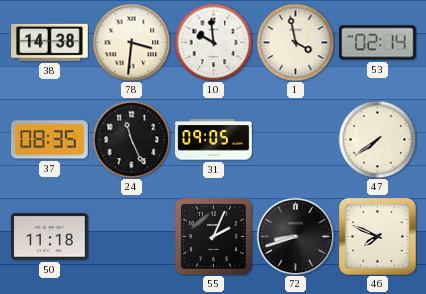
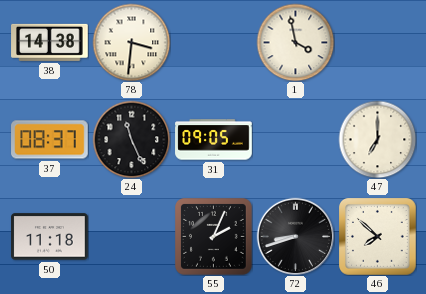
10: 9:59 -> none (213, 42)
53: 02:14 -> none (378, 43)
37: 08:35 -> 08:37 (50, 140)
47: 7:39 -> 7:00 (377, 139)
46: 7:49 -> 7:52 (378, 237)
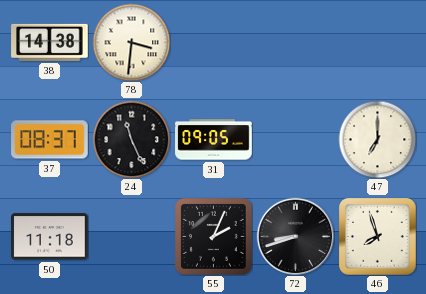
1: 3:58 -> none (295, 42)
46: 7:52 -> 7:57 (378, 237)
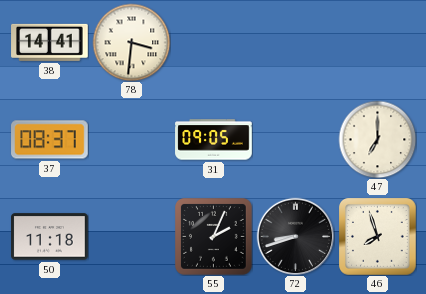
38: 14:38 -> 14:41 (50, 42)
24: 11:26 -> none (131, 139)
